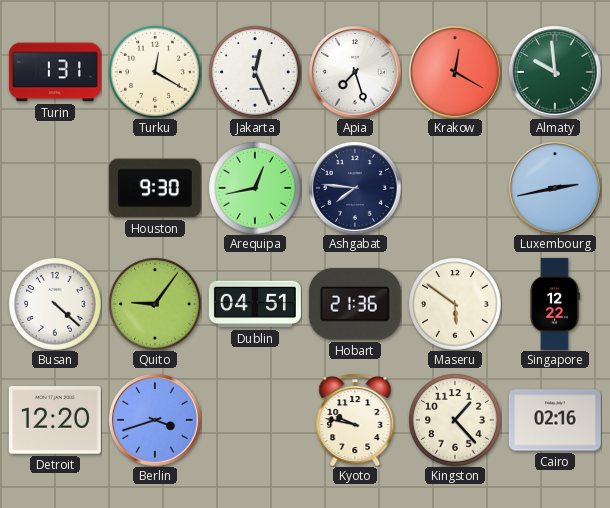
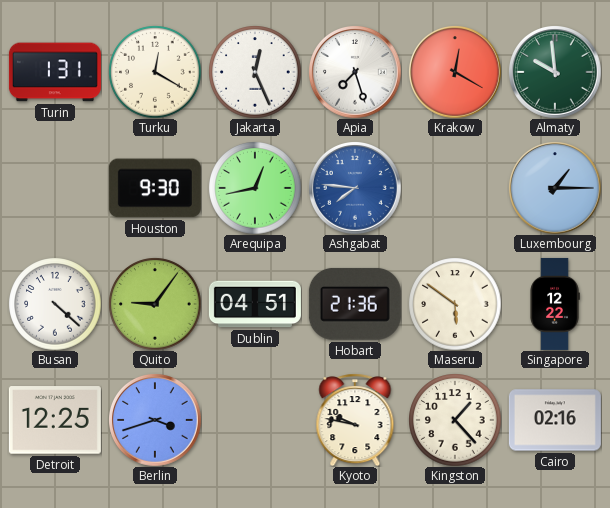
Ashgabat dial: navy -> blue (355, 188)
Luxembourg: 2:43 -> 1:15 (555, 188)
Detroit: 12:20 -> 12:25 (55, 420)
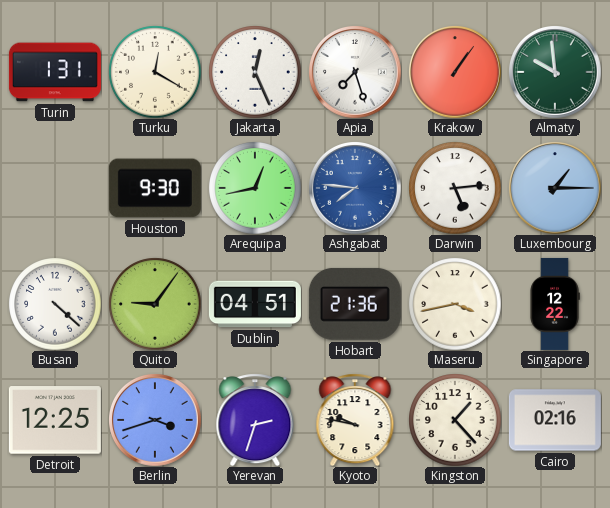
Krakow: 12:20 -> 1:06 (455, 72)
Darwin: none -> 5:14 (455, 188)
Maseru: 5:51 -> 3:43 (455, 304)
Yerevan: none -> 2:33 (255, 420)
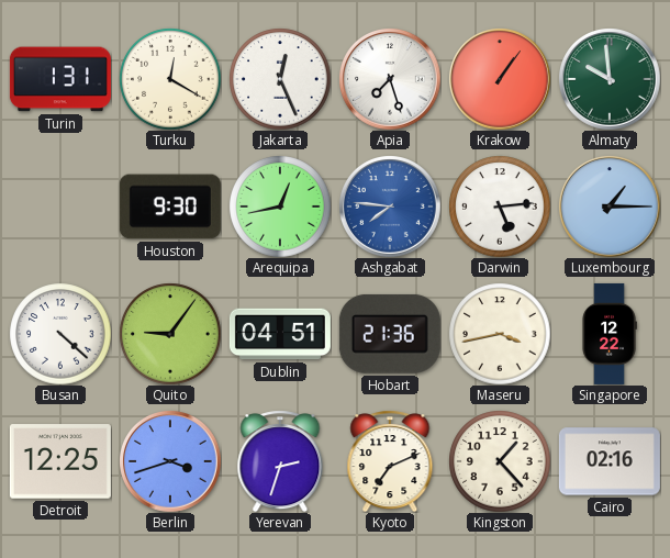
Kyoto: 9:47 -> 7:11 (390, 461)
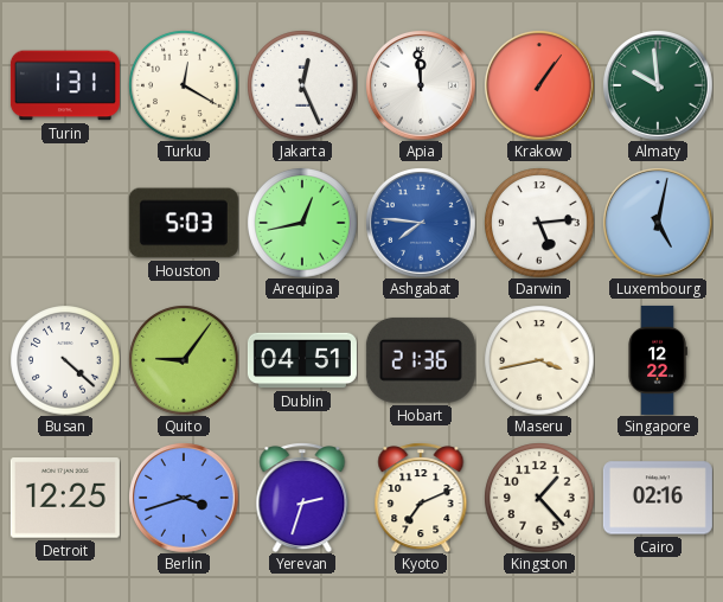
Apia: 7:27 -> 11:59 (421, 85)
Houston: 9:30 -> 5:03 (184, 223)
Luxembourg: 1:15 -> 5:02 (658, 223)
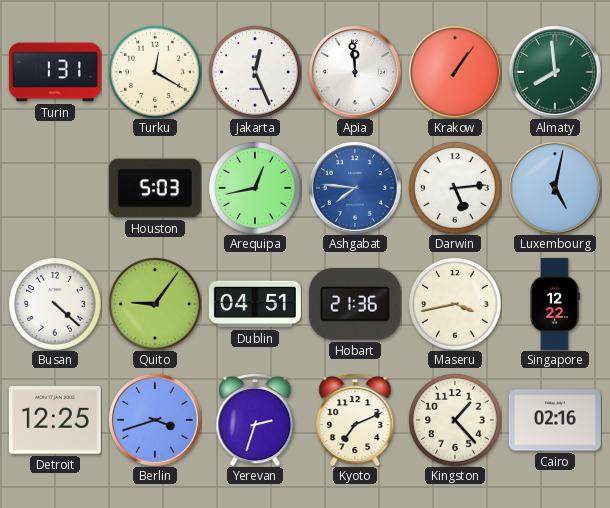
Almaty: 9:59 -> 7:59 (555, 72)
